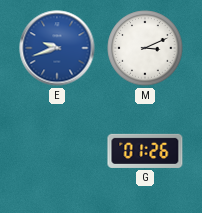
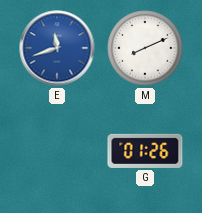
E: 9:42 -> 11:42 (57, 48)
M: 3:11 -> 8:11 (145, 48)
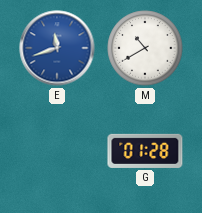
M: 8:11 -> 10:40 (145, 48)
G: 01:26 -> 01:28 (145, 151)
